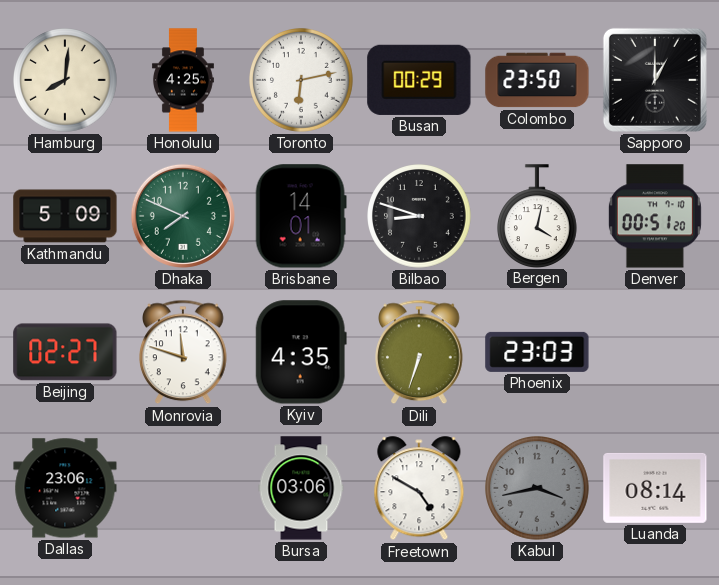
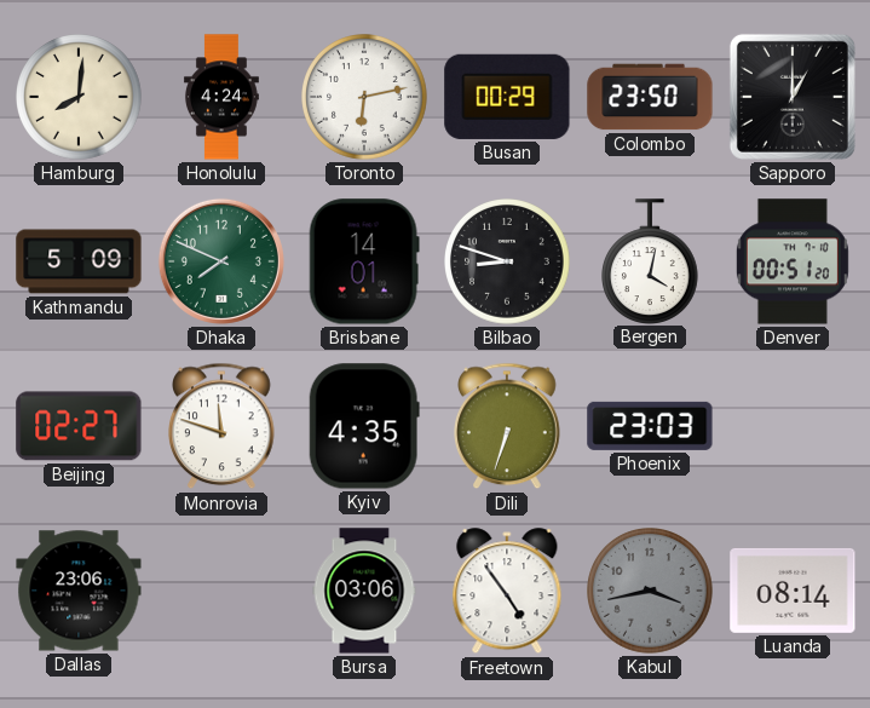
Honolulu: 4:25 -> 4:24 (221, 97)
Freetown: 4:50 -> 4:54 (507, 592)
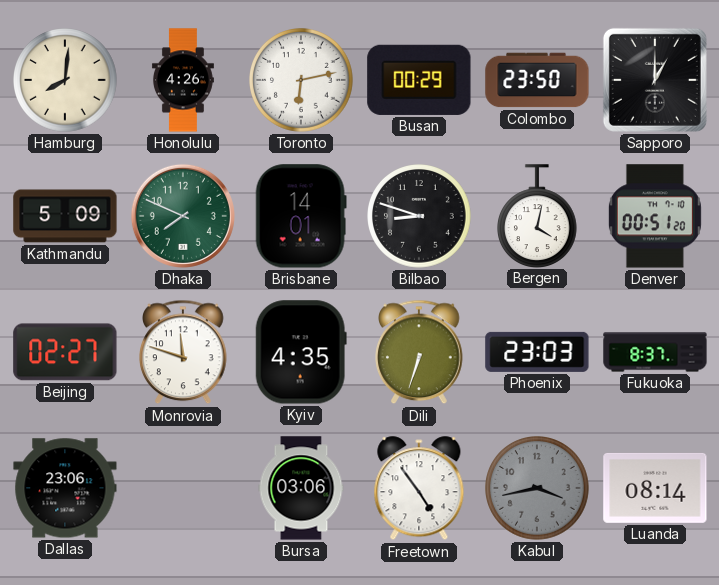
Honolulu: 4:24 -> 4:26 (183, 80)
Fukuoka: none -> 8:37 (655, 352)
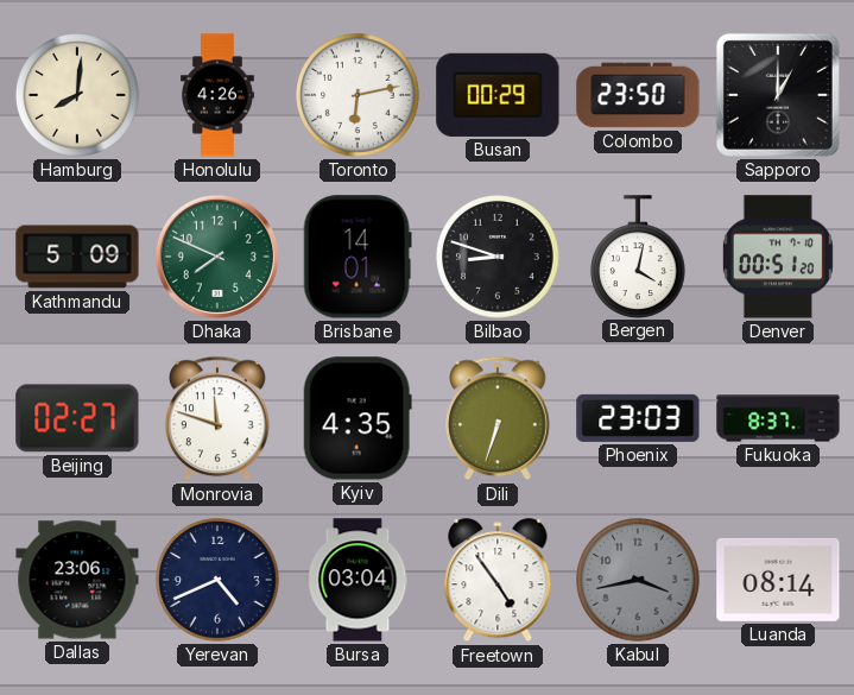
Yerevan: none -> 4:41 (217, 580)
Bursa: 03:06 -> 03:04 (358, 580)
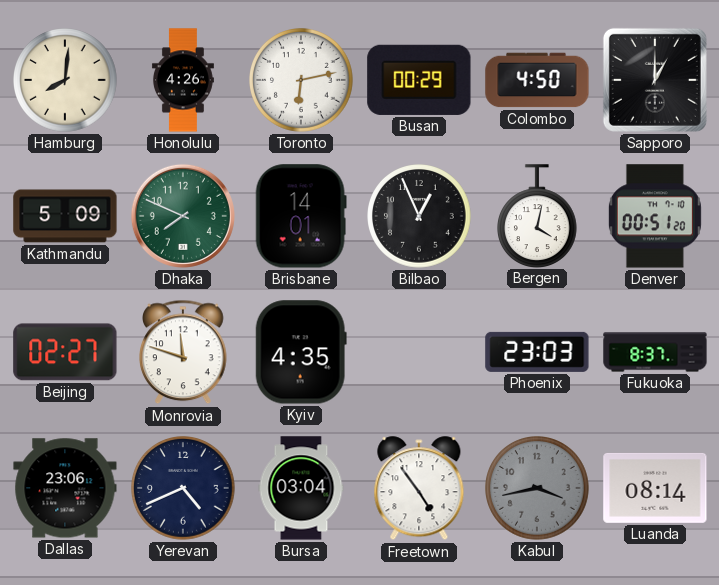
Colombo: 23:50 -> 4:50 (537, 80)
Bilbao: 8:48 -> 12:56 (419, 216)
Dili: 6:33 -> none (499, 418)
